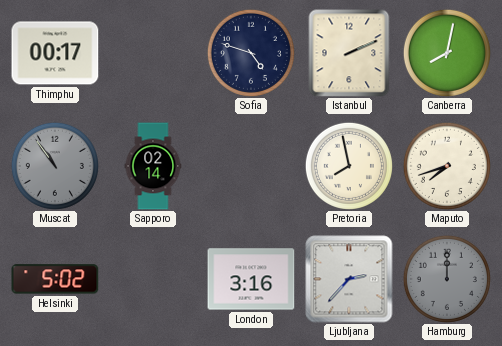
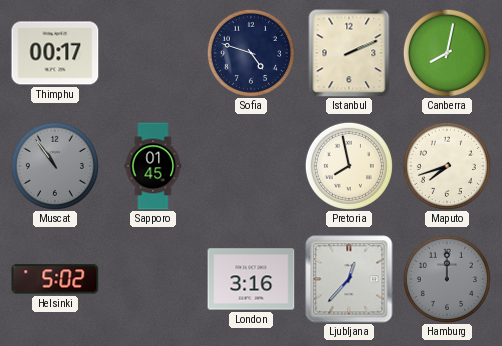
Sapporo: 02:14 -> 01:45 (153, 166)
Ljubljana: 2:37 -> 12:37 (349, 279)
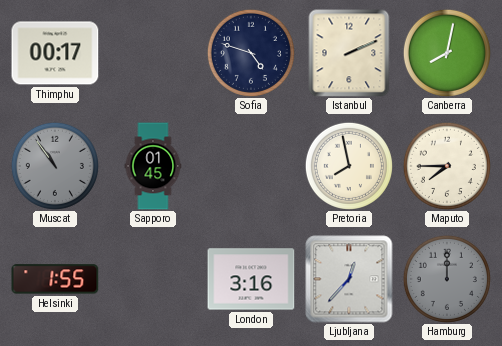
Maputo: 7:42 -> 7:45 (447, 166)
Helsinki: 5:02 -> 1:55 (55, 279)
